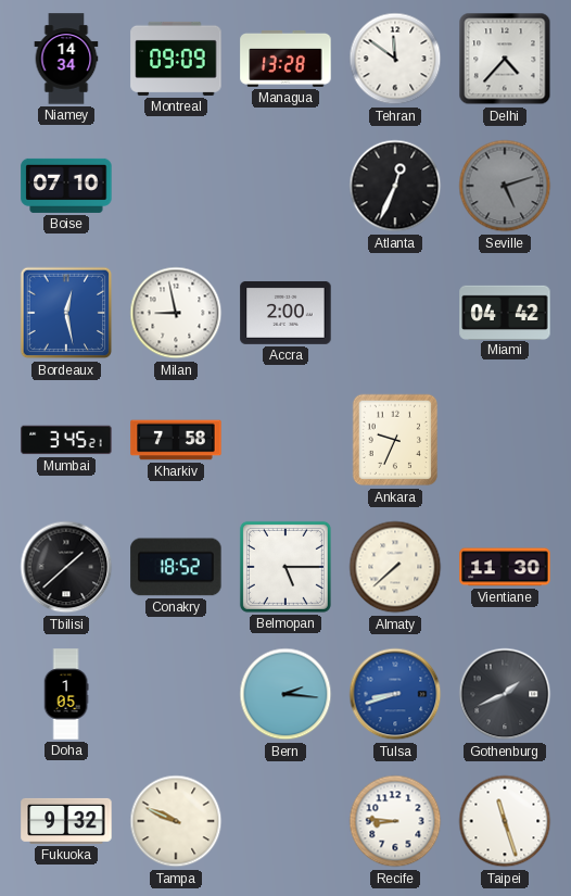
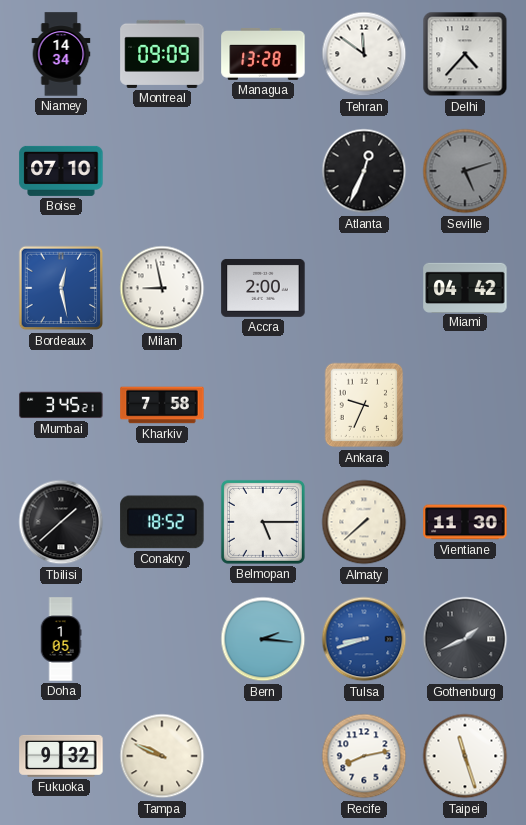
Recife: 8:46 -> 8:13 (364, 756)
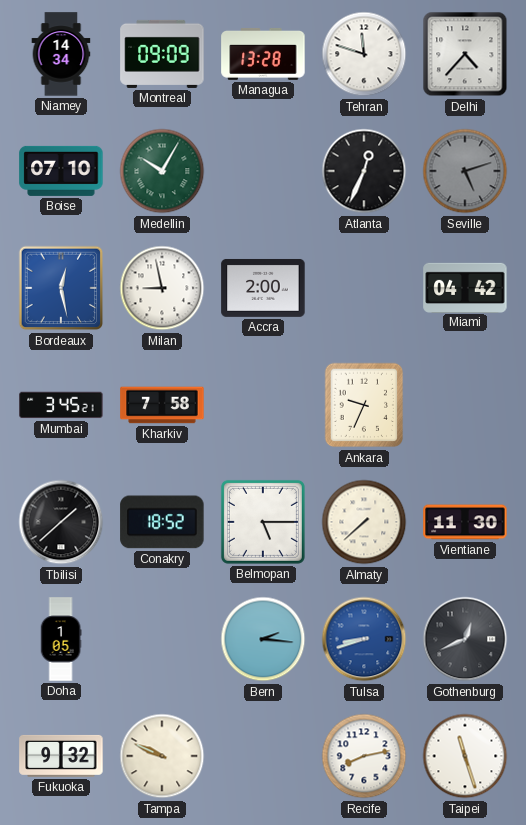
Tehran: 11:51 -> 11:48 (364, 54)
Medellin: none -> 10:05 (162, 171)
Gothenburg: 1:41 -> 12:41 (465, 639)
